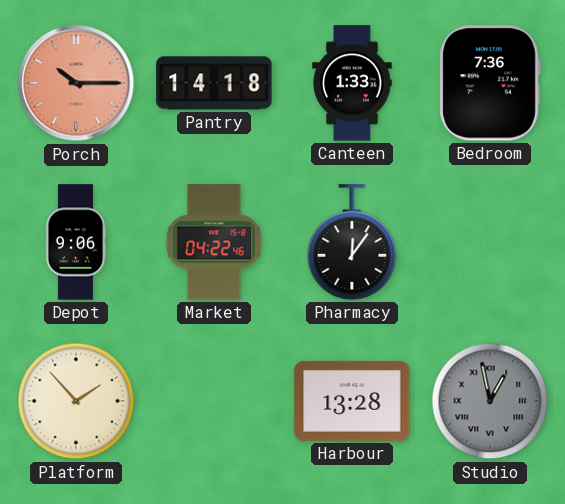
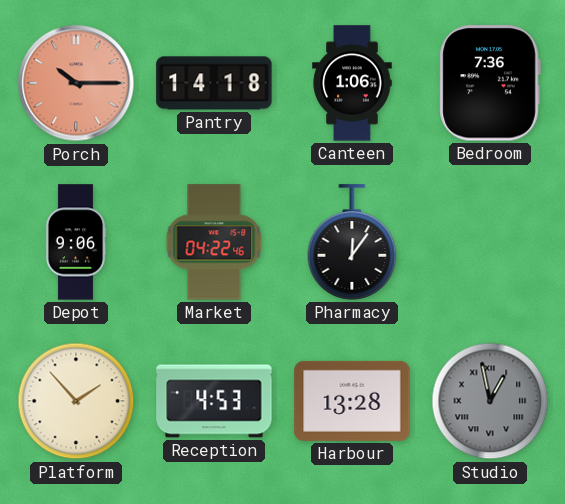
Canteen: 1:33 -> 1:06 (352, 83)
Reception: none -> 4:53 (214, 401)
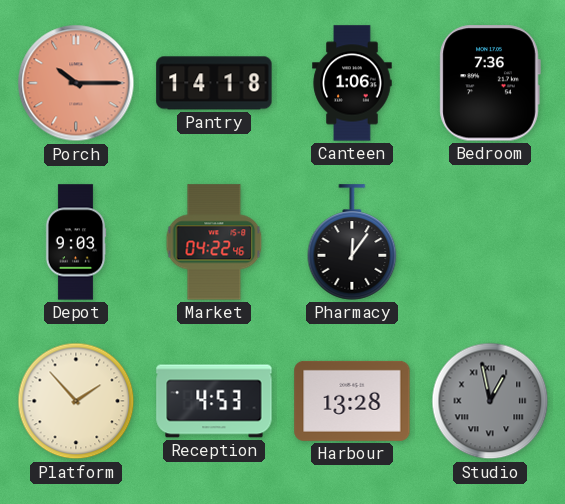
Depot: 9:06 -> 9:03 (76, 242)
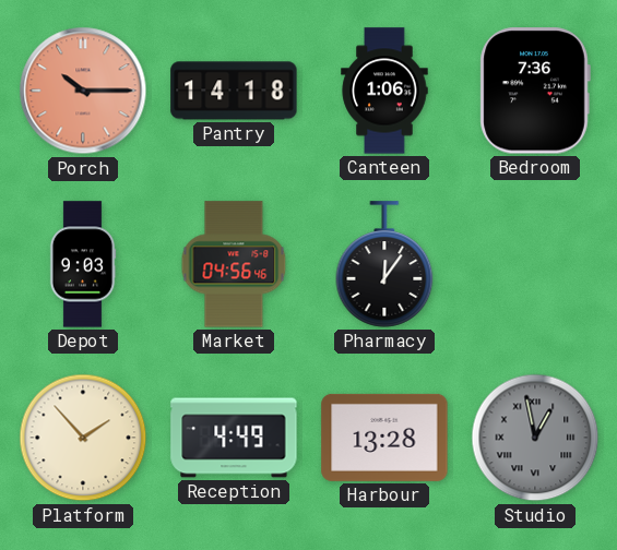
Market: 04:22 -> 04:56 (234, 264)
Reception: 4:53 -> 4:49 (234, 438)
